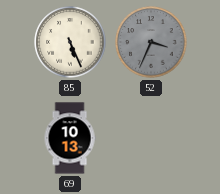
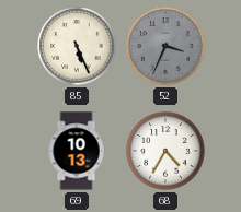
68: none -> 4:35 (165, 151)
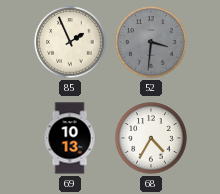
85: 5:26 -> 1:56 (70, 42)
52: 3:34 -> 3:31 (151, 42)
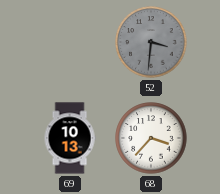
85: 1:56 -> none (70, 42)
68: 4:35 -> 3:37 (151, 138)
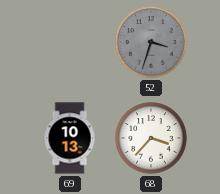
52: 3:31 -> 3:33 (151, 42)
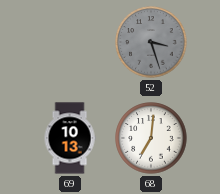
52: 3:33 -> 3:27 (151, 42)
68: 3:37 -> 7:01 (151, 138)
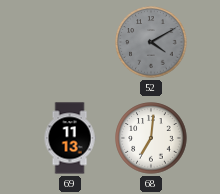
52: 3:27 -> 4:10 (151, 42)
69: 10:13 -> 11:13 (70, 138)
